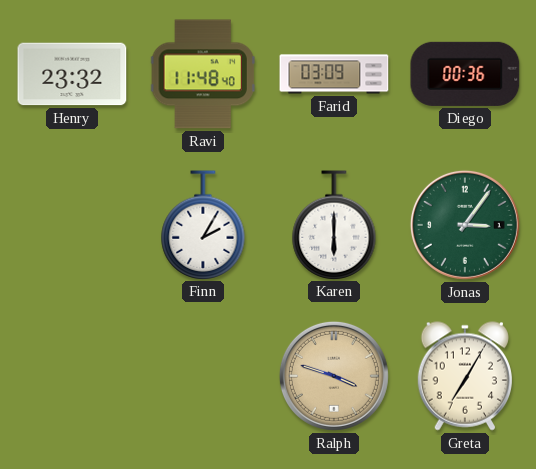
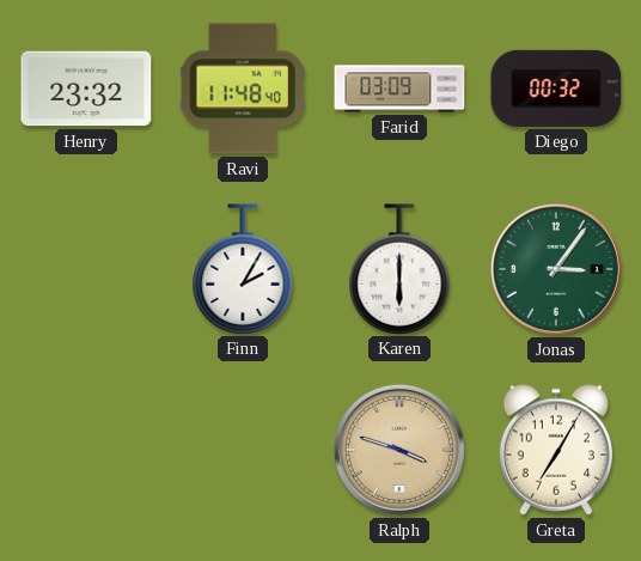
Diego: 00:36 -> 00:32 (556, 89)
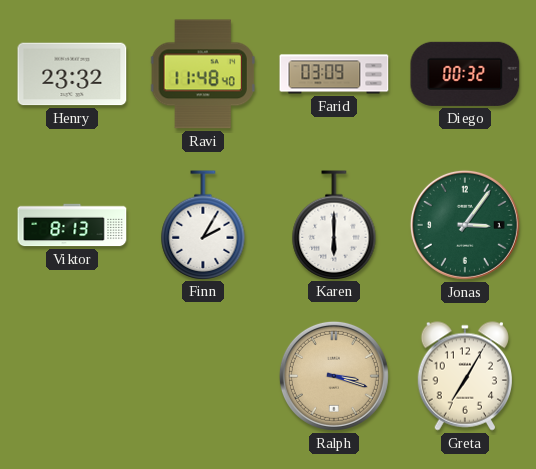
Viktor: none -> 8:13 (72, 225)
Ralph: 3:48 -> 3:18 (334, 376)
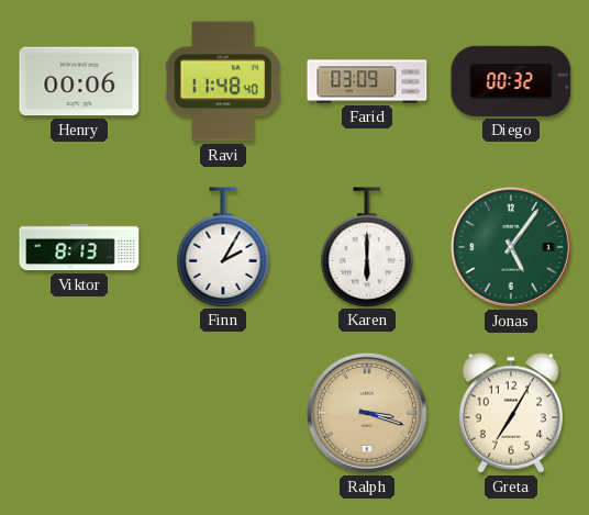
Henry: 23:32 -> 00:06 (79, 81)
Jonas: 3:06 -> 5:06 (511, 247)
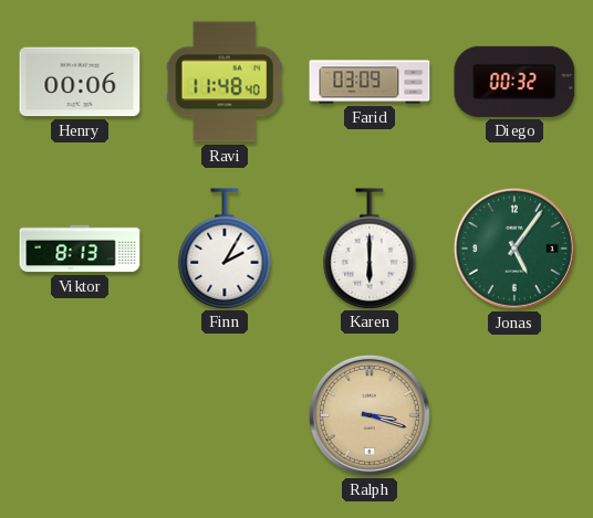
Greta: 7:05 -> none (511, 413)
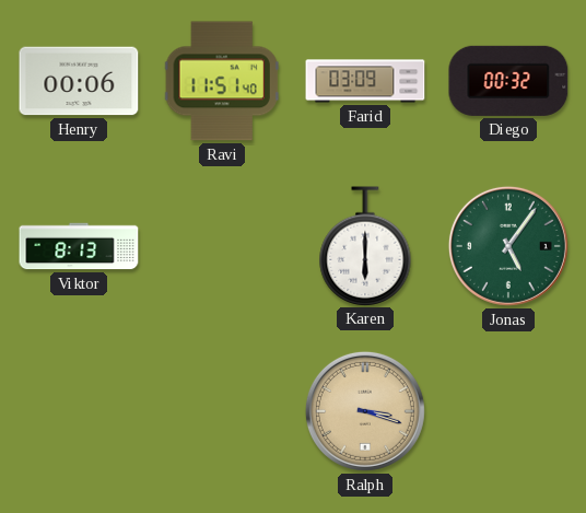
Ravi: 11:48 -> 11:51 (222, 81)
Finn: 2:05 -> none (225, 249)
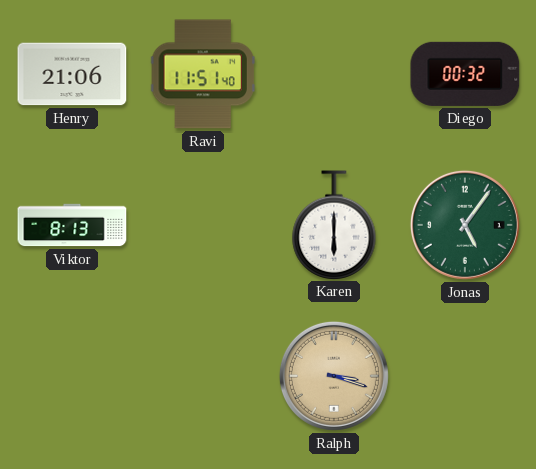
Henry: 00:06 -> 21:06 (72, 74)
Farid: 03:09 -> none (365, 81)
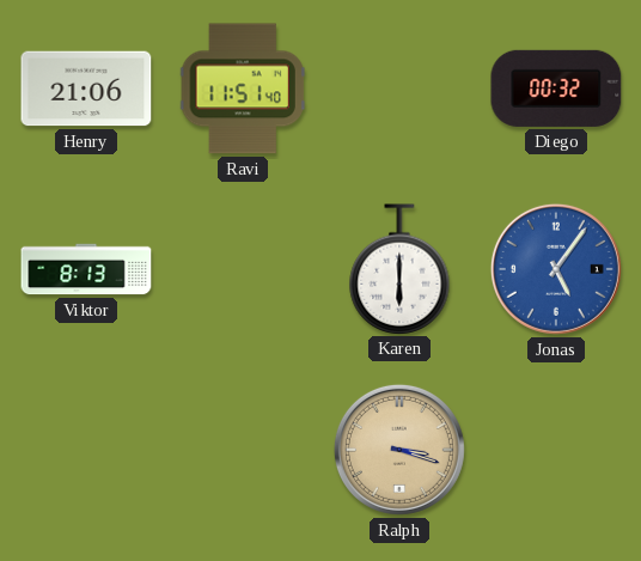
Jonas dial: green -> blue (556, 269)
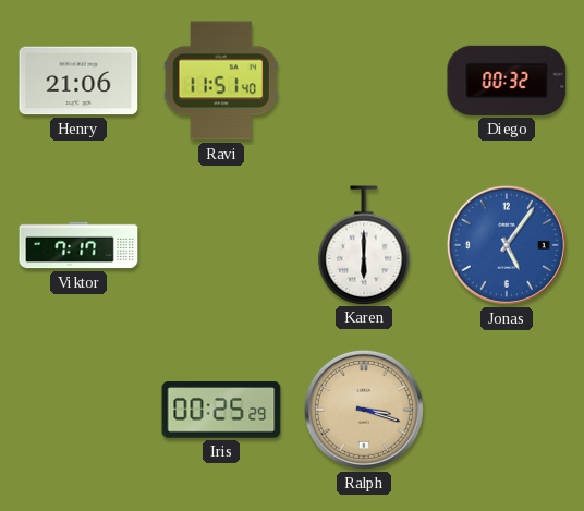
Viktor: 8:13 -> 7:17 (78, 245)
Iris: none -> 00:25 (221, 411)
